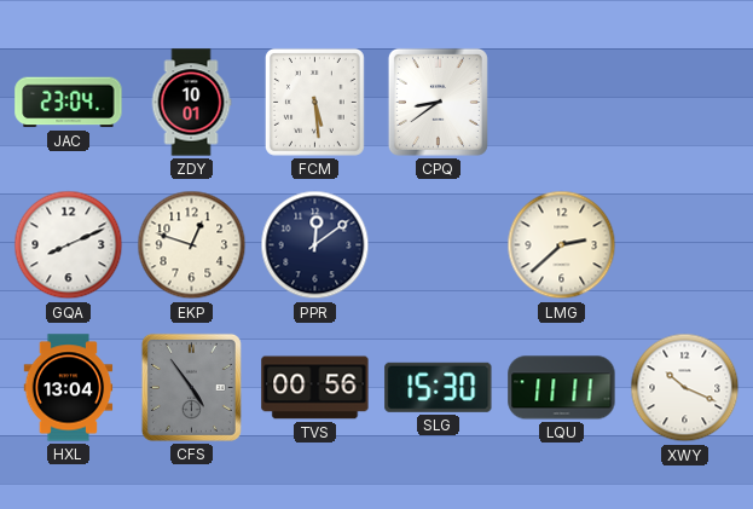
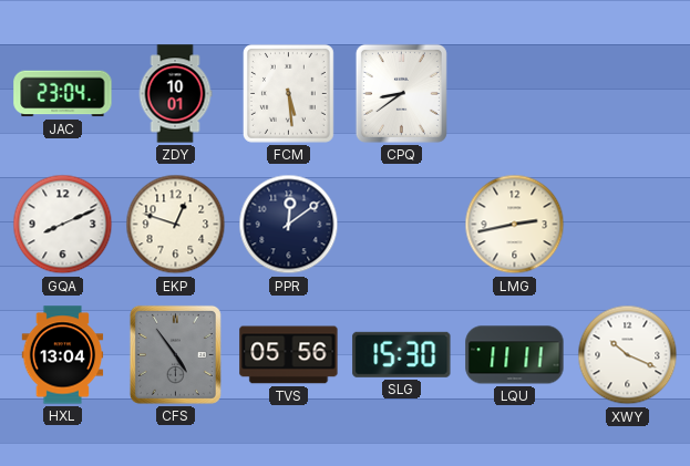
LMG: 2:38 -> 2:43 (515, 225)
TVS: 00:56 -> 05:56 (289, 355)
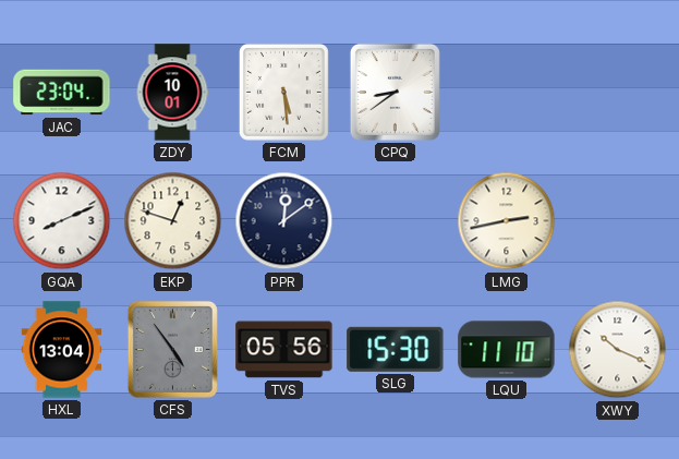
LQU: 11:11 -> 11:10 (507, 350)
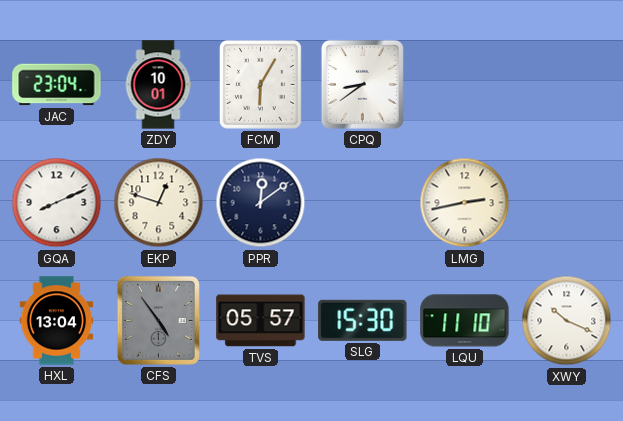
FCM: 5:29 -> 6:05 (260, 84)
TVS: 05:56 -> 05:57 (261, 321)
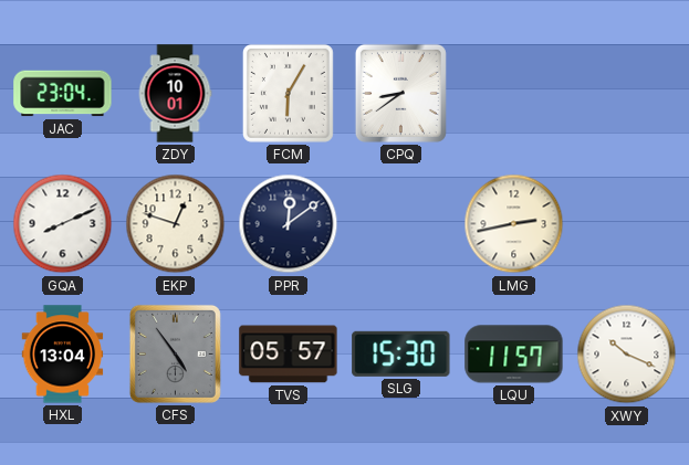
LQU: 11:10 -> 11:57 (514, 355)
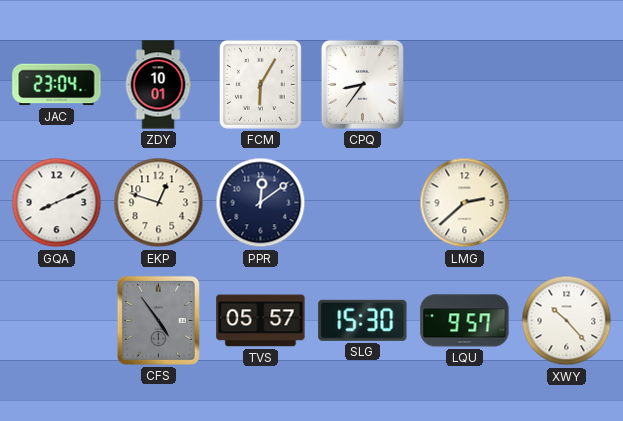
CPQ: 8:39 -> 8:36 (362, 84)
LMG: 2:43 -> 2:38 (465, 203)
HXL: 13:04 -> none (63, 355)
LQU: 11:57 -> 9:57 (465, 321)
XWY: 10:19 -> 10:23 (567, 321)
